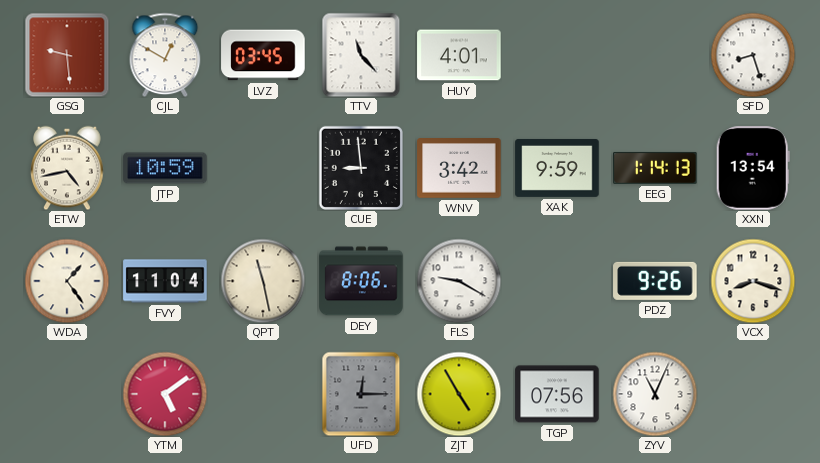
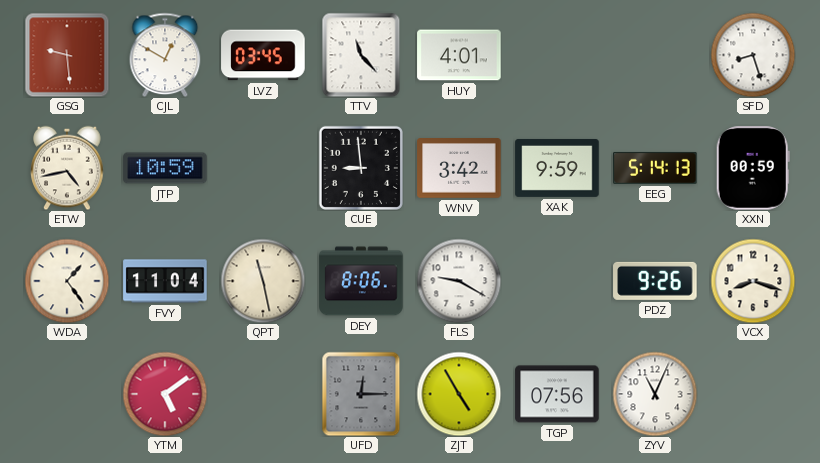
EEG: 1:14 -> 5:14 (655, 168)
XXN: 13:54 -> 00:59 (753, 168)
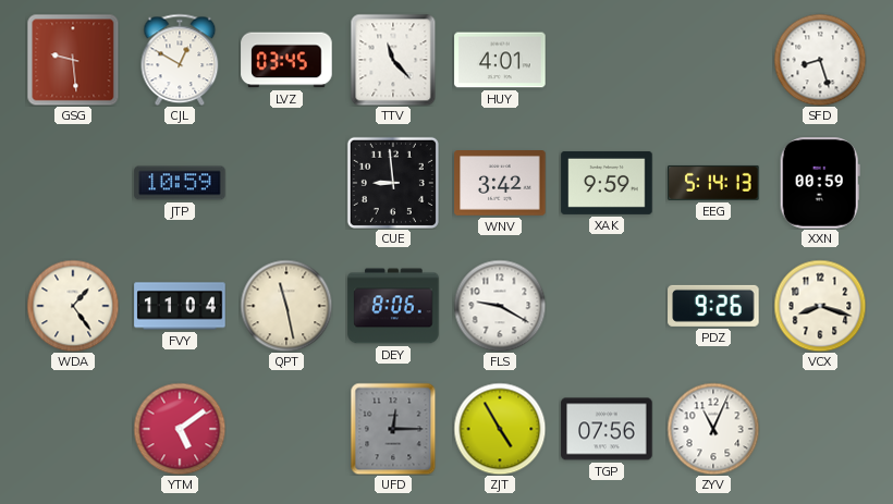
ETW: 4:43 -> none (67, 168)
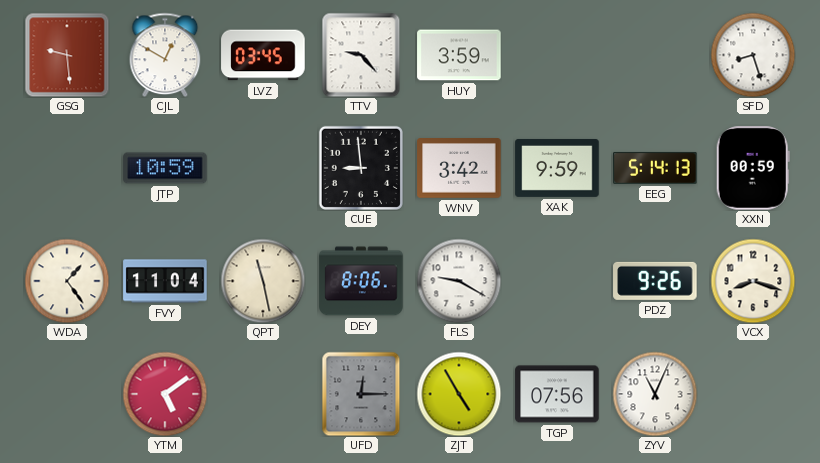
TTV: 11:23 -> 9:23 (361, 55)
HUY: 4:01 -> 3:59 (459, 55)
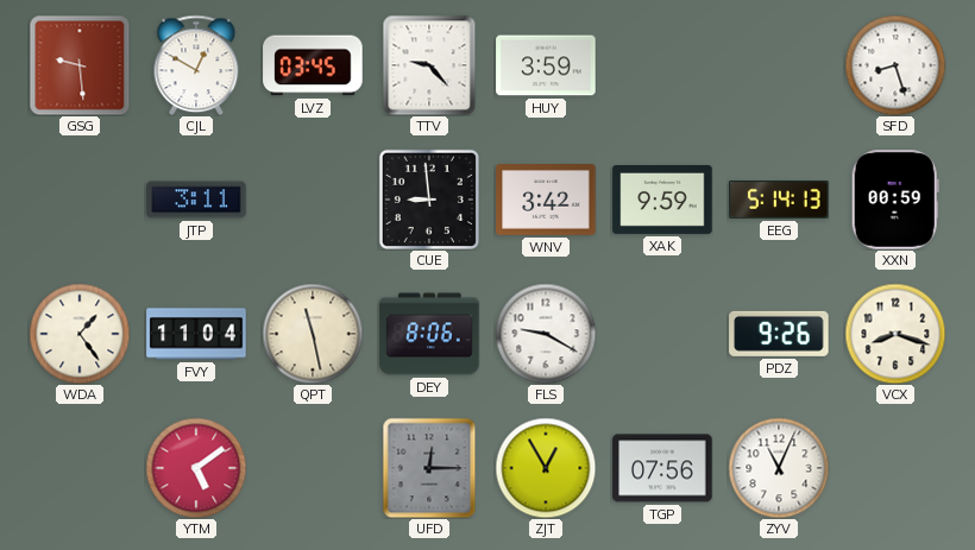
JTP: 10:59 -> 3:11 (196, 200)
ZJT: 4:55 -> 12:55 (546, 468)
